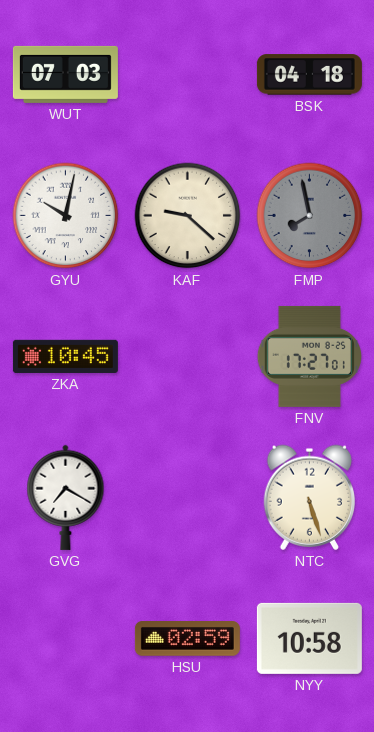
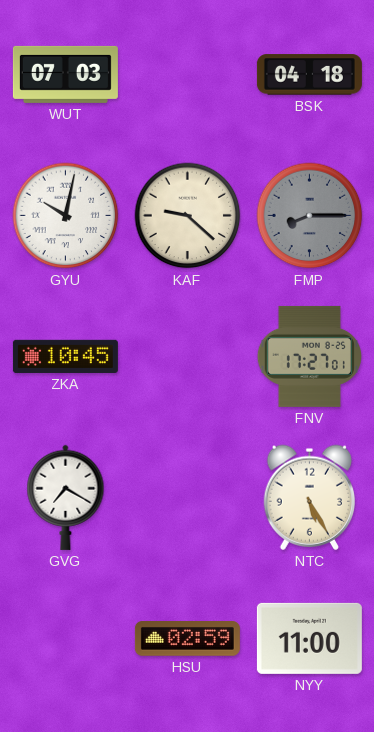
FMP: 7:58 -> 8:15 (310, 216)
NTC: 5:27 -> 5:25 (309, 497)
NYY: 10:58 -> 11:00 (309, 638)
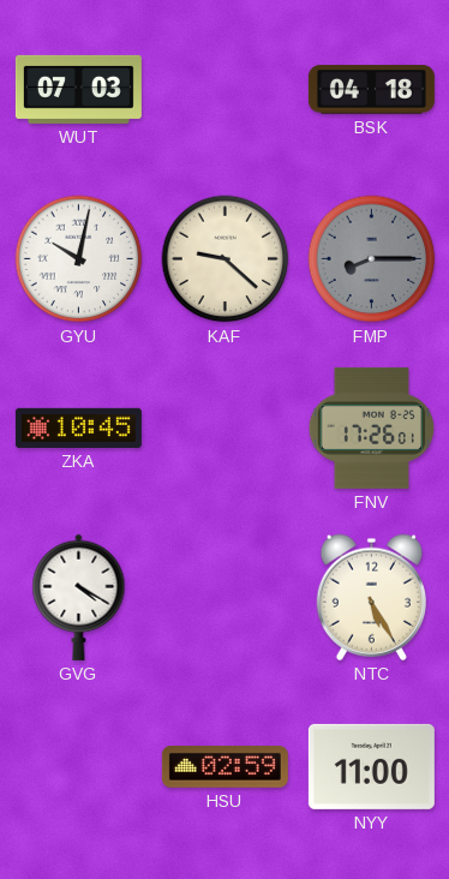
FNV: 17:27 -> 17:26 (371, 427)
GVG: 7:20 -> 4:20 (79, 597)
